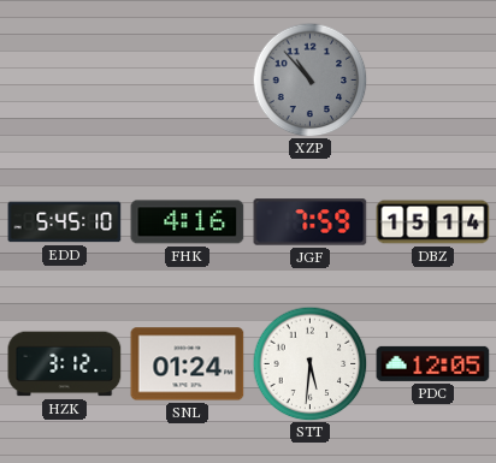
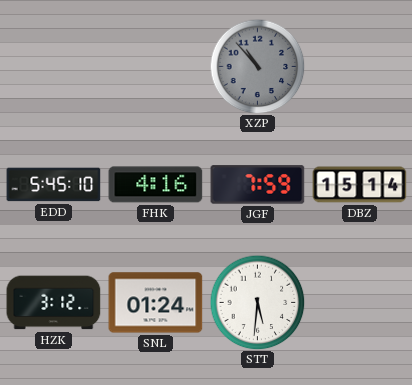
PDC: 12:05 -> none (433, 363)
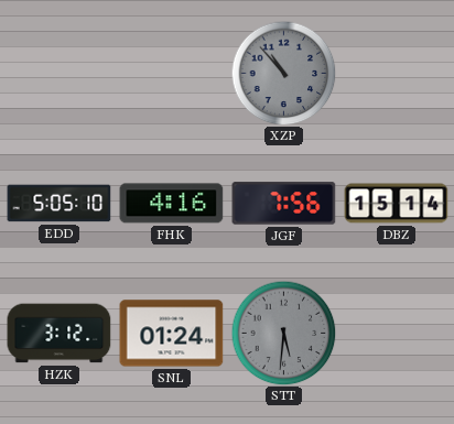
EDD: 5:45 -> 5:05 (60, 204)
JGF: 7:59 -> 7:56 (284, 204)
STT dial: white -> grey (283, 333)
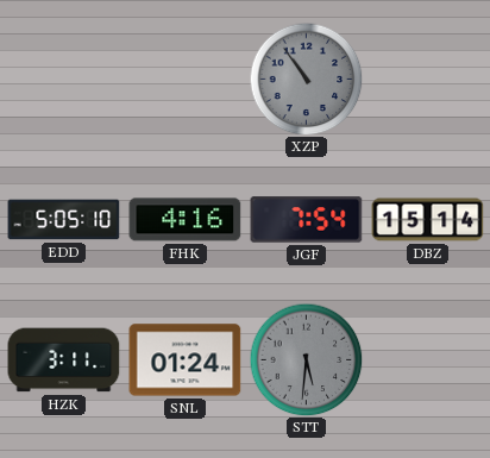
XZP: 10:53 -> 10:54 (306, 79)
JGF: 7:56 -> 7:54 (307, 220)
HZK: 3:12 -> 3:11 (64, 360)
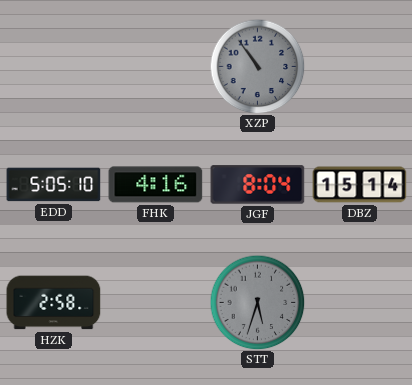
JGF: 7:54 -> 8:04 (258, 185)
HZK: 3:11 -> 2:58 (54, 303)
SNL: 01:24 -> none (186, 360)
STT: 5:31 -> 5:33 (257, 302)
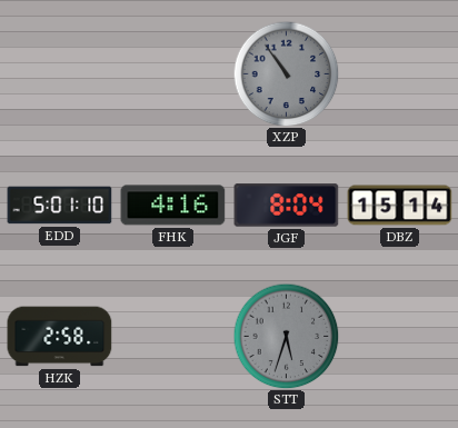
EDD: 5:05 -> 5:01 (60, 206)
